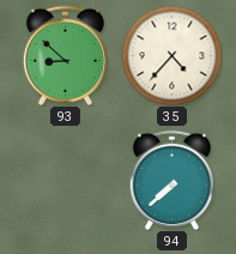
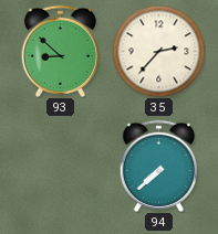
35: 4:37 -> 2:37 (158, 51)
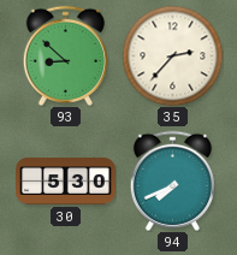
30: none -> 5:30 (66, 182)
94: 7:38 -> 7:41 (172, 180)
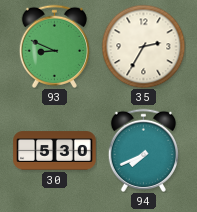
93: 8:52 -> 8:49 (54, 46)
35: 2:37 -> 2:35 (143, 46)
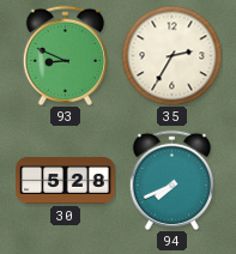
30: 5:30 -> 5:28 (66, 181)
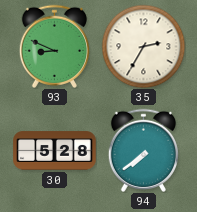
94: 7:41 -> 7:39 (143, 150)
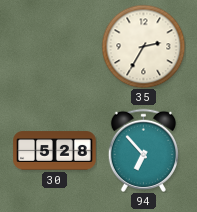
93: 8:49 -> none (54, 46)
94: 7:39 -> 6:53 (143, 150)
